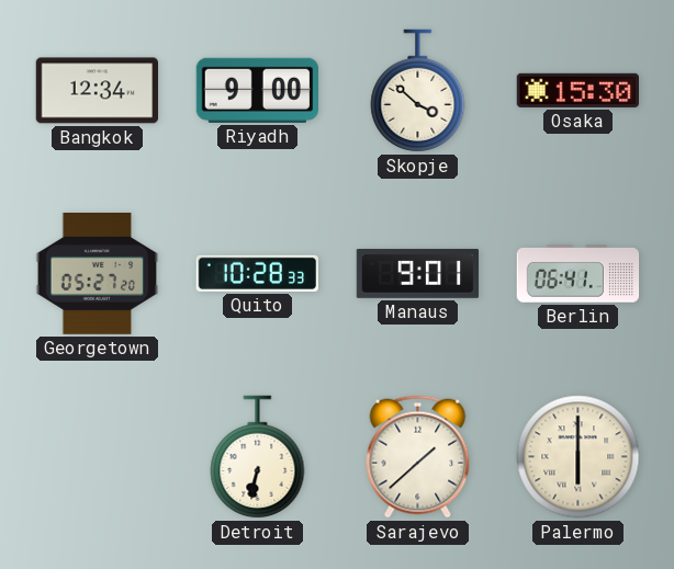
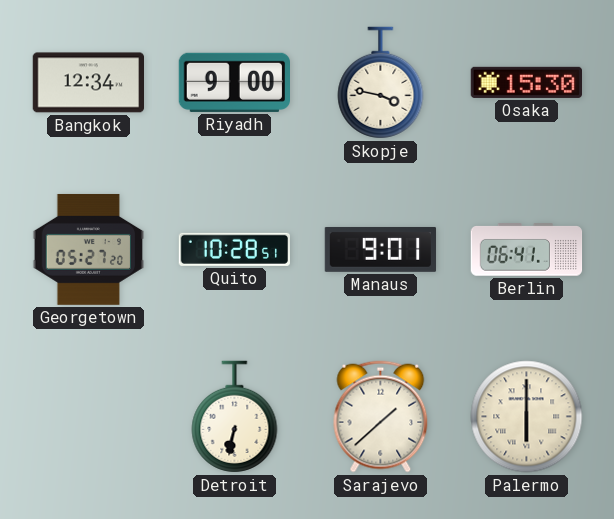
Skopje: 3:52 -> 3:47 (381, 83)
Quito: 10:28:33 -> 10:28:51 (234, 249)
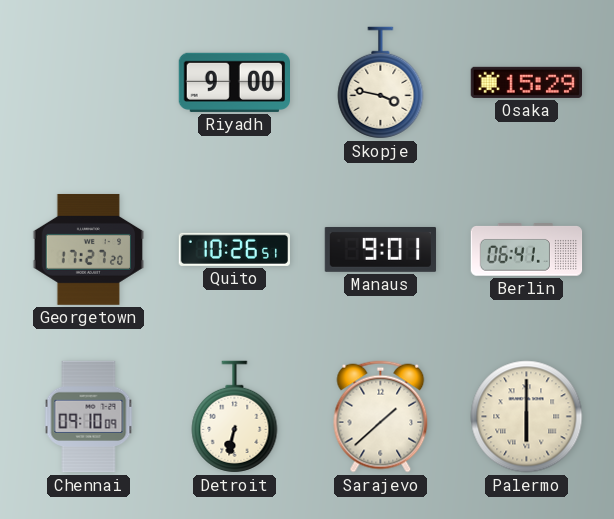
Bangkok: 12:34 -> none (88, 83)
Osaka: 15:30 -> 15:29 (526, 82)
Georgetown: 05:27 -> 17:27 (89, 249)
Quito: 10:28 -> 10:26 (234, 249)
Chennai: none -> 09:10 (89, 417)
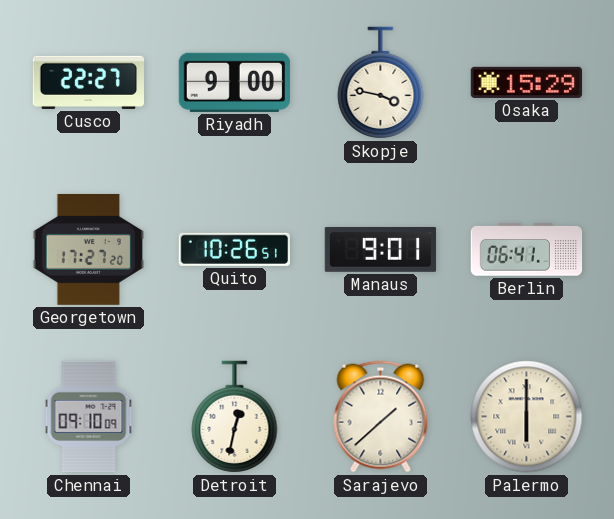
Cusco: none -> 22:27 (89, 82)
Detroit: 6:32 -> 12:32 (235, 417)
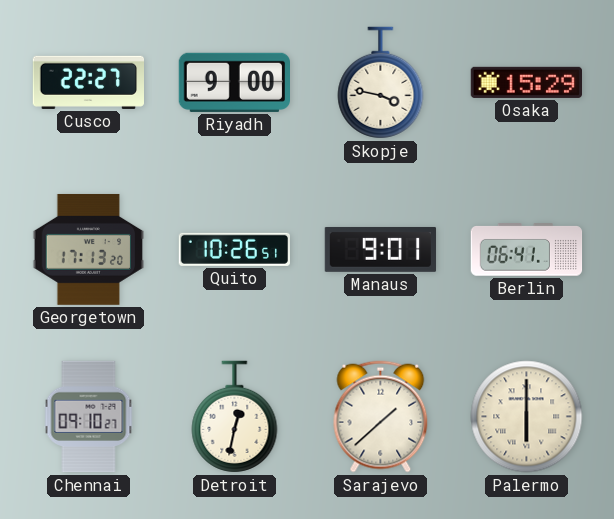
Georgetown: 17:27 -> 17:13 (89, 249)
Chennai: 09:10:09 -> 09:10:27 (89, 417)
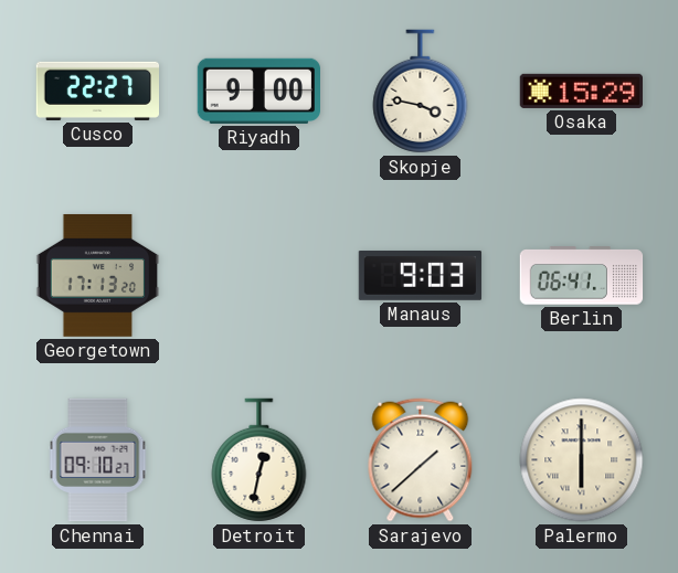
Quito: 10:26 -> none (234, 249)
Manaus: 9:01 -> 9:03 (421, 275)
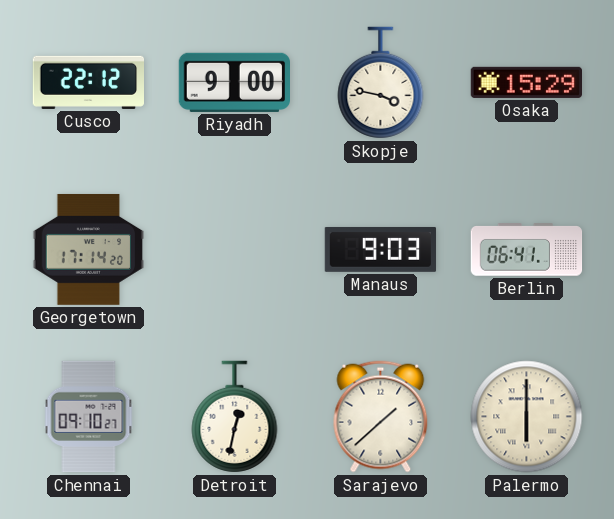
Cusco: 22:27 -> 22:12 (89, 82)
Georgetown: 17:13 -> 17:14 (89, 249)
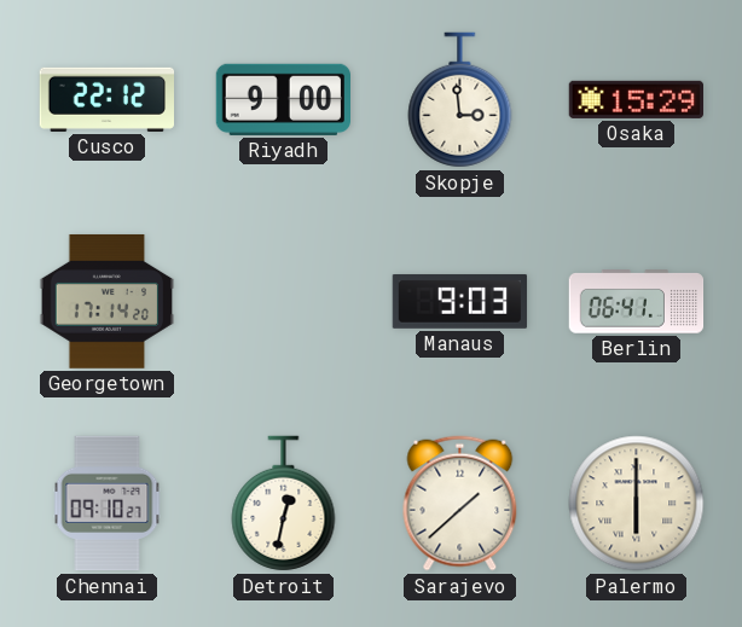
Skopje: 3:47 -> 2:59 (460, 100)
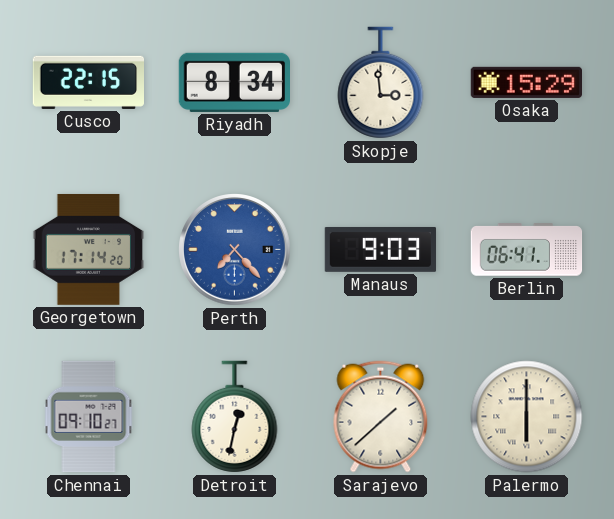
Cusco: 22:12 -> 22:15 (89, 82)
Riyadh: 9:00 -> 8:34 (234, 82)
Perth: none -> 7:23 (235, 250)
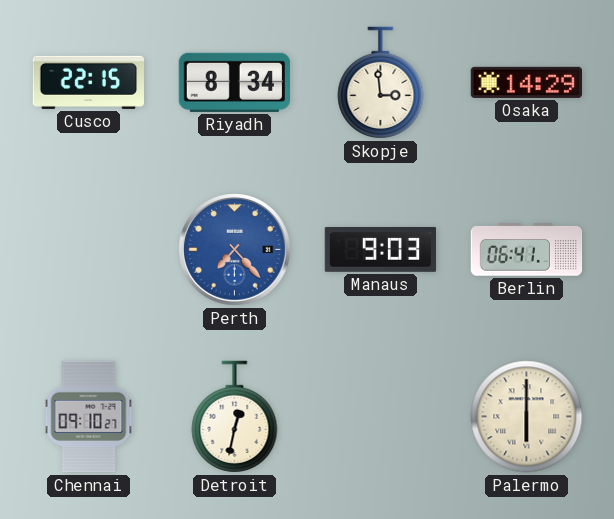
Osaka: 15:29 -> 14:29 (526, 82)
Georgetown: 17:14 -> none (89, 249)
Sarajevo: 1:38 -> none (381, 417)
